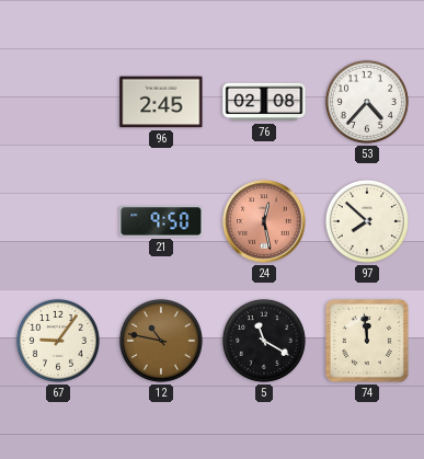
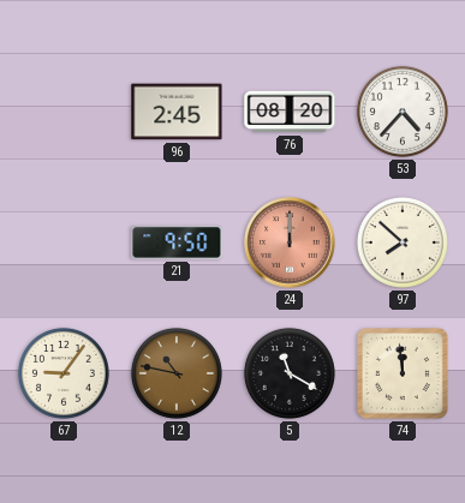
76: 02:08 -> 08:20 (290, 112)
24: 12:28 -> 12:00 (290, 242)
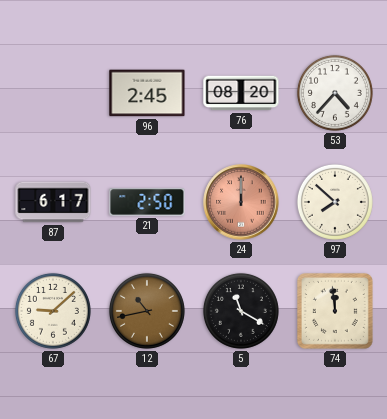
87: none -> 6:17 (53, 202)
21: 9:50 -> 2:50 (147, 202)
67: 9:06 -> 9:08 (53, 311)
12: 10:47 -> 10:43 (147, 311)
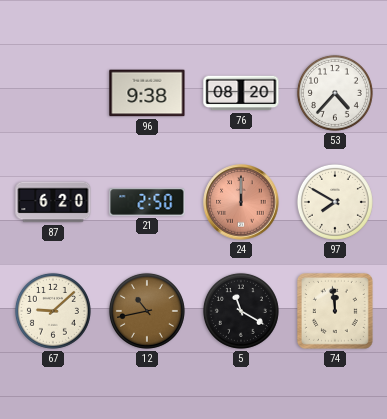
96: 2:45 -> 9:38 (147, 93)
87: 6:17 -> 6:20 (53, 202)
97: 7:52 -> 7:50 (335, 202)
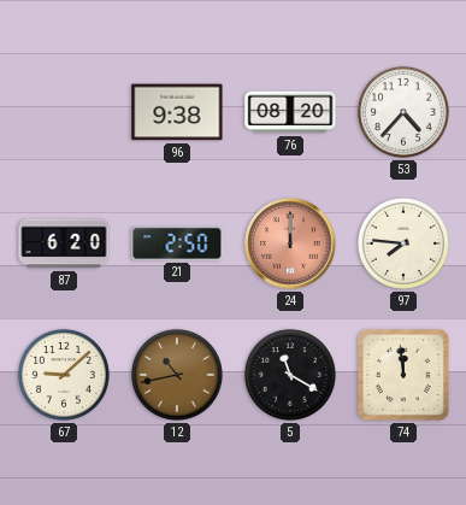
97: 7:50 -> 7:46 (403, 243)
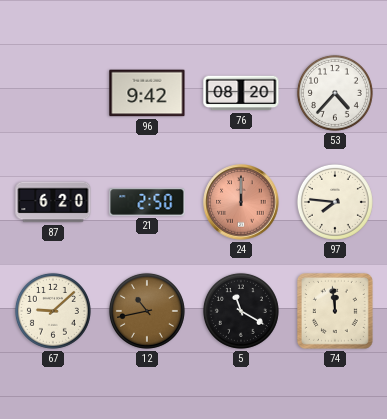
96: 9:38 -> 9:42 (147, 93)
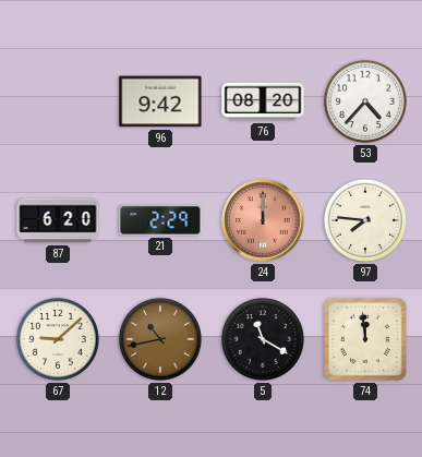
21: 2:50 -> 2:29 (160, 220)
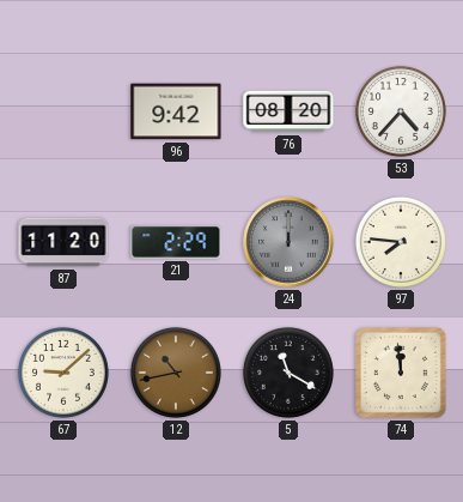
87: 6:20 -> 11:20 (63, 242)
24 dial: salmon -> grey (288, 242)
